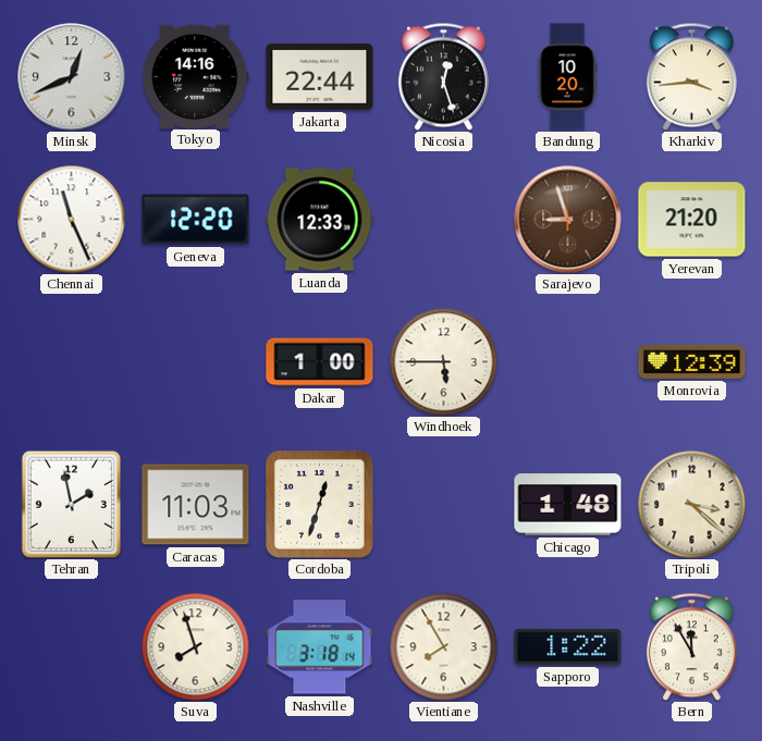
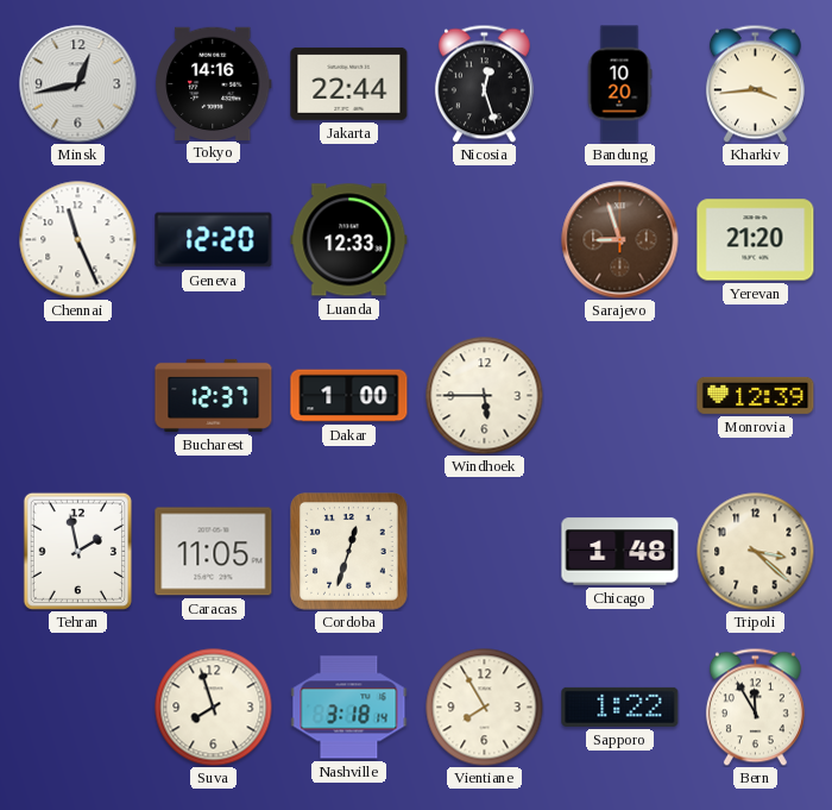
Minsk: 12:41 -> 12:43 (78, 84)
Bucharest: none -> 12:37 (214, 395)
Caracas: 11:03 -> 11:05 (214, 552)
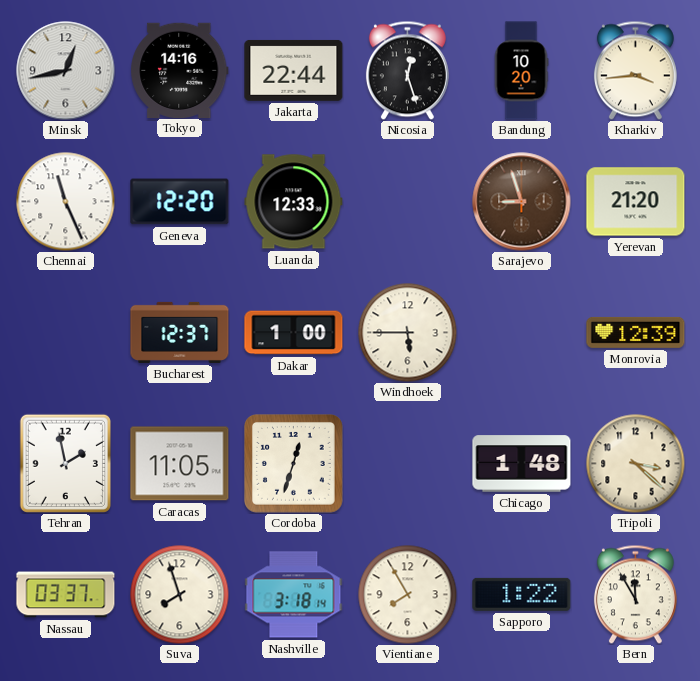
Nassau: none -> 03:37 (66, 595)
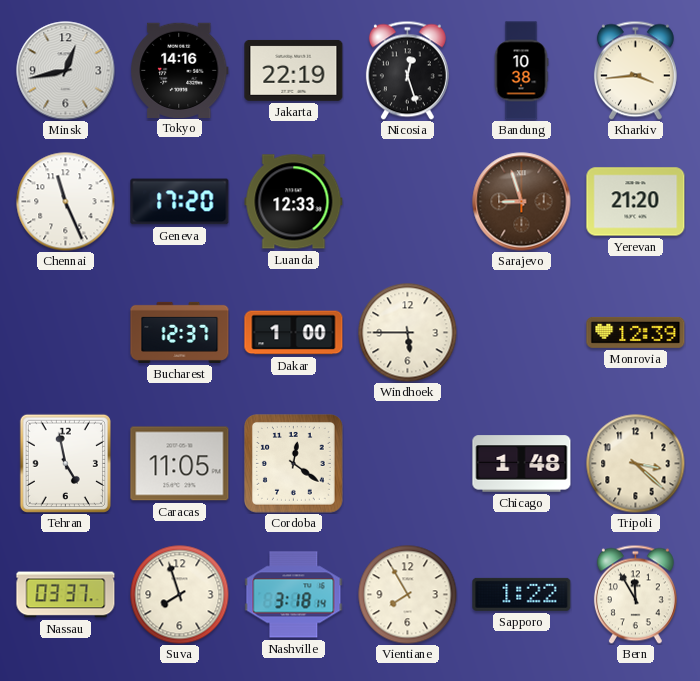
Jakarta: 22:44 -> 22:19 (294, 70)
Bandung: 10:20 -> 10:38 (521, 71)
Geneva: 12:20 -> 17:20 (180, 202)
Tehran: 1:58 -> 4:58 (65, 463)
Cordoba: 12:33 -> 12:21 (294, 464)
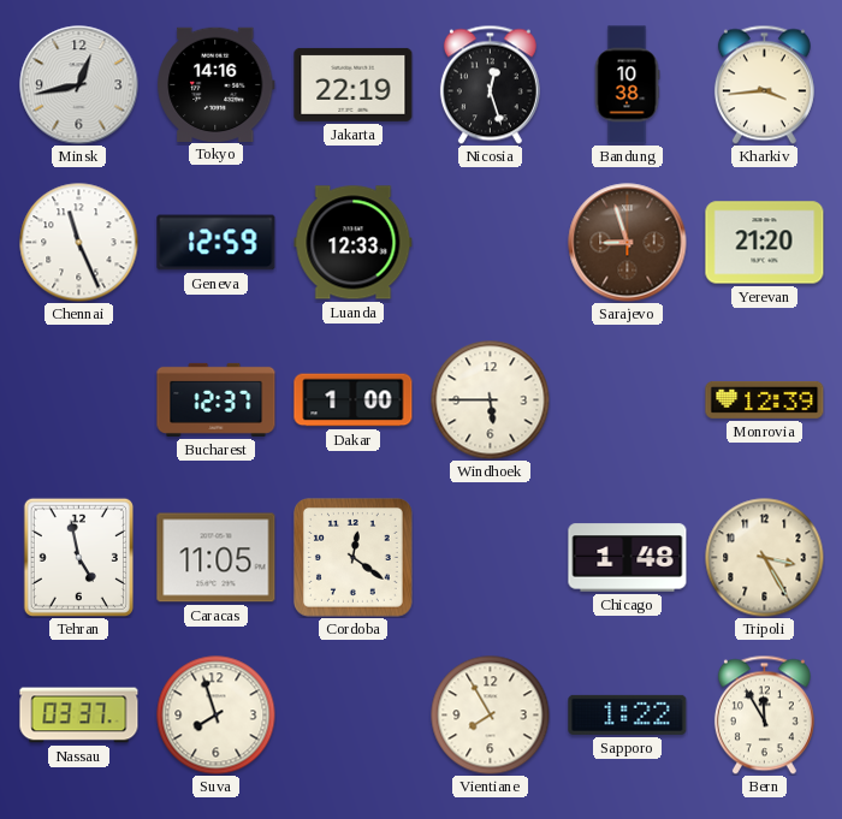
Geneva: 17:20 -> 12:59 (217, 243)
Tripoli: 3:22 -> 3:25 (765, 558)
Nashville: 3:18 -> none (294, 595)
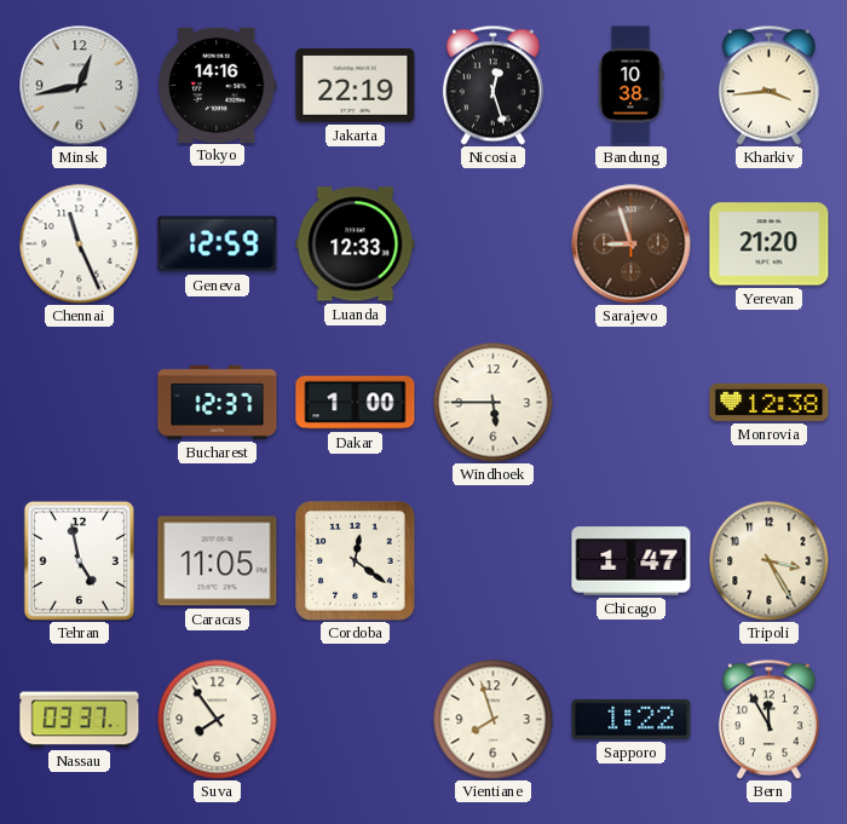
Monrovia: 12:39 -> 12:38 (770, 402)
Chicago: 1:48 -> 1:47 (632, 561)
Suva: 7:57 -> 7:54 (218, 720)
Vientiane: 7:55 -> 7:57 (494, 720)
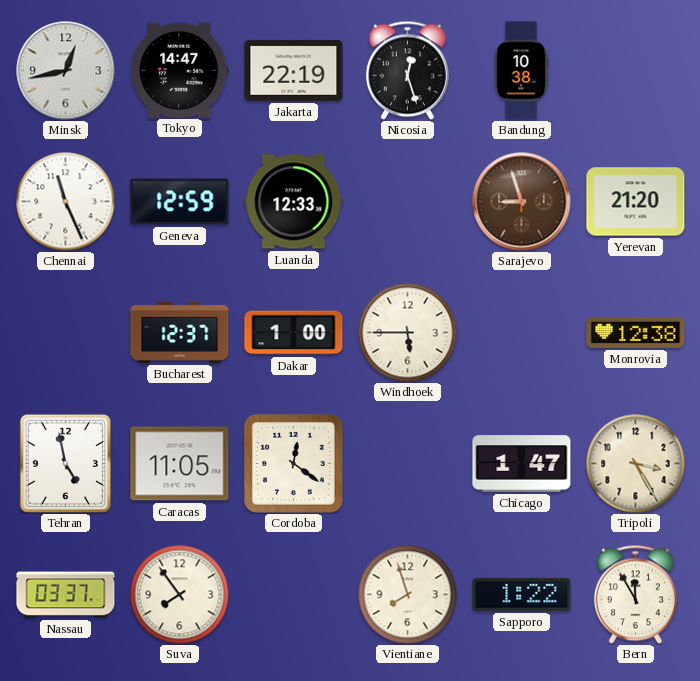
Tokyo: 14:16 -> 14:47 (180, 70)
Kharkiv: 3:44 -> none (768, 85)
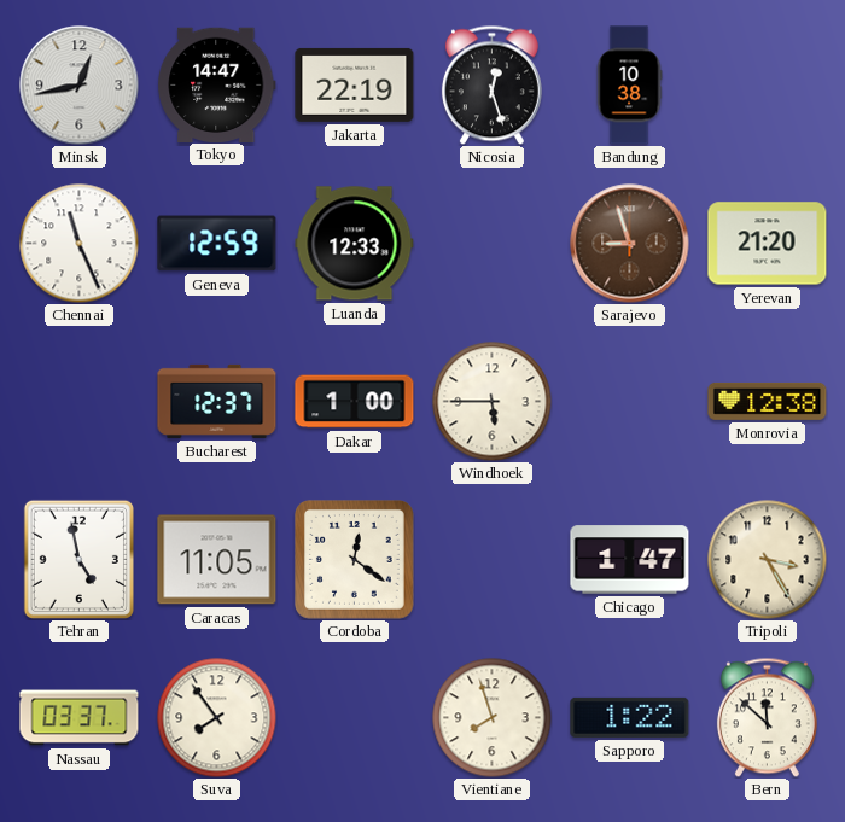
Bern: 11:55 -> 11:52 (767, 717)
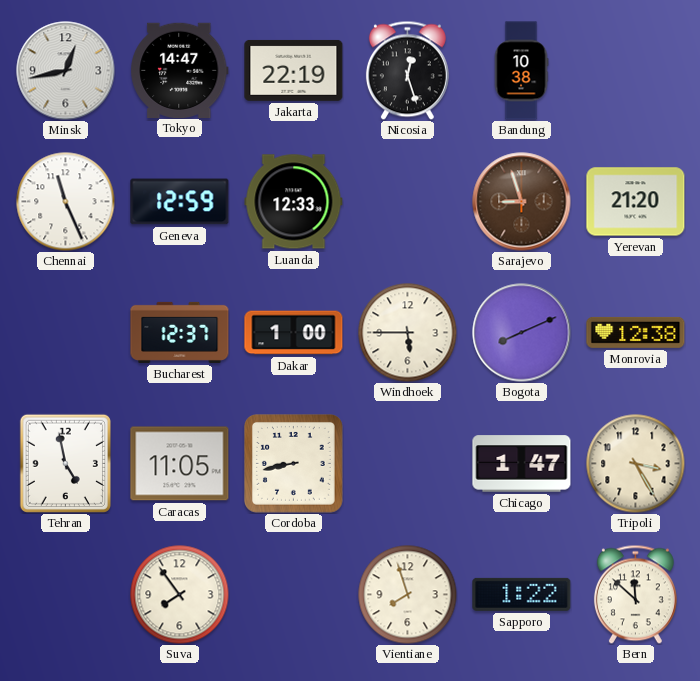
Bogota: none -> 8:11 (522, 333)
Cordoba: 12:21 -> 8:43 (294, 464)
Nassau: 03:37 -> none (80, 718)
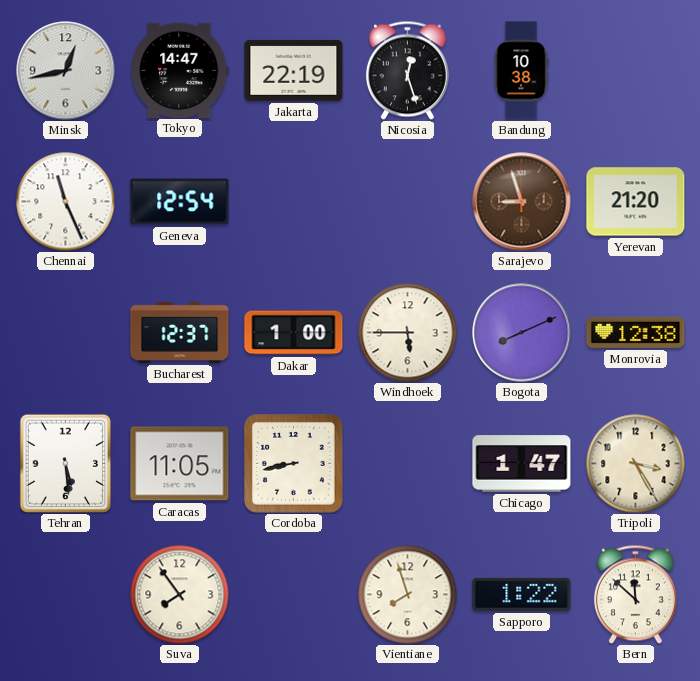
Geneva: 12:59 -> 12:54 (180, 202)
Luanda: 12:33 -> none (294, 202)
Tehran: 4:58 -> 5:29 (65, 463)
